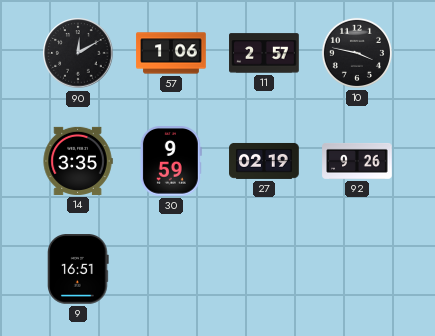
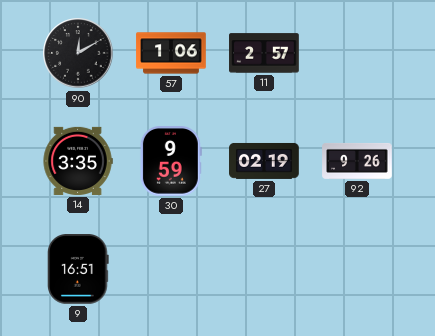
10: 3:47 -> none (357, 53)
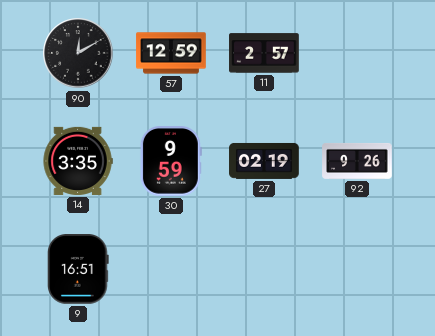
57: 1:06 -> 12:59 (171, 53)
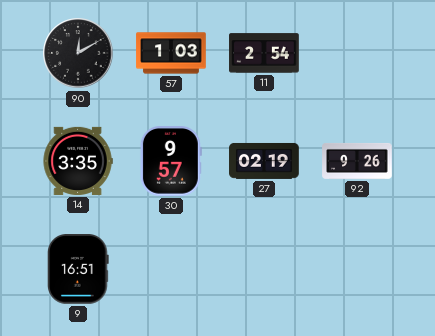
57: 12:59 -> 1:03 (171, 53)
11: 2:57 -> 2:54 (264, 53)
30: 9:59 -> 9:57 (171, 162)
